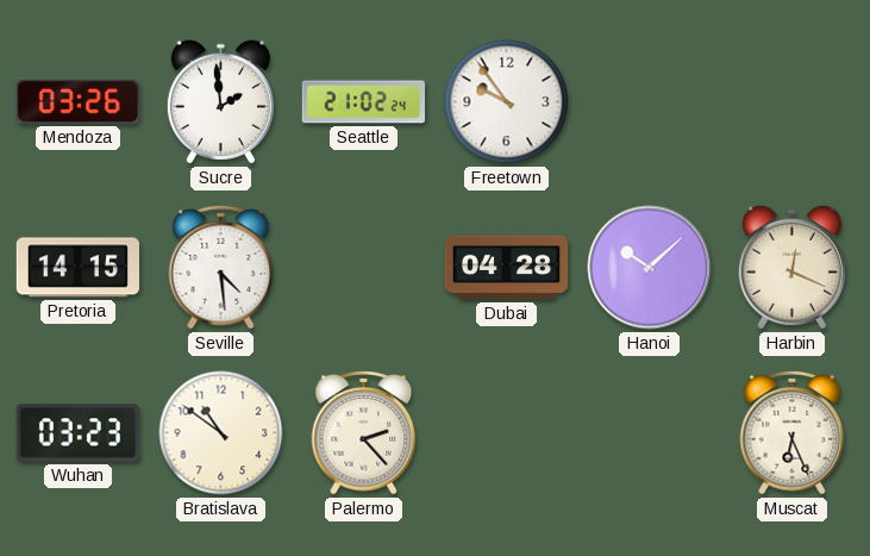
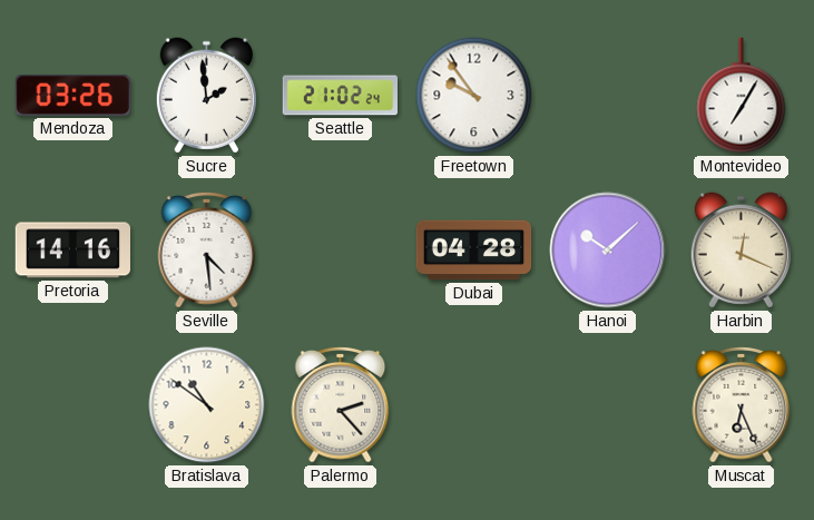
Montevideo: none -> 7:05 (742, 96)
Pretoria: 14:15 -> 14:16 (72, 251)
Wuhan: 03:23 -> none (77, 433)
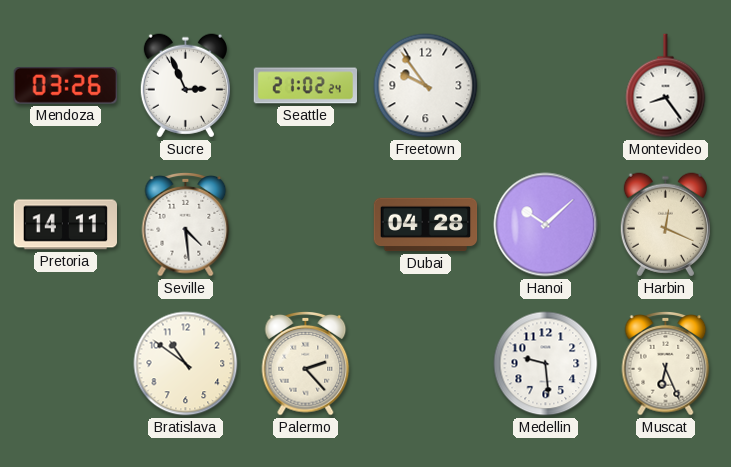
Sucre: 1:59 -> 2:56 (185, 86)
Montevideo: 7:05 -> 8:24 (666, 86)
Pretoria: 14:16 -> 14:11 (65, 225)
Medellin: none -> 9:29 (546, 364)
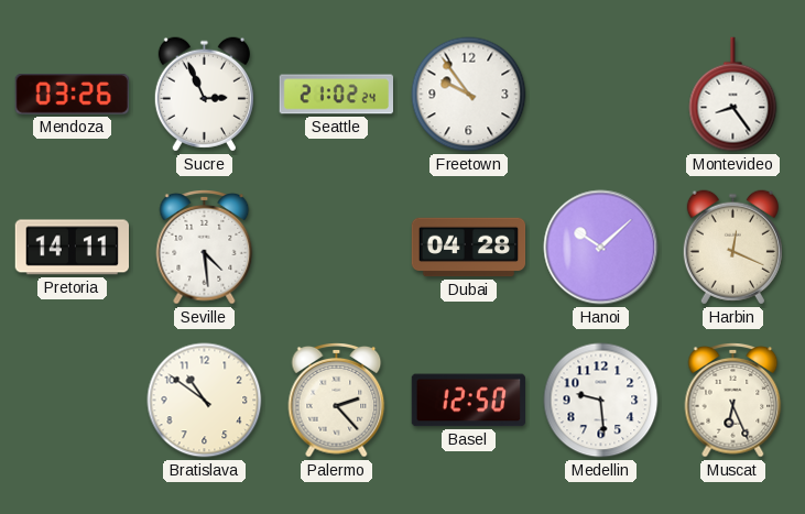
Basel: none -> 12:50 (468, 401)
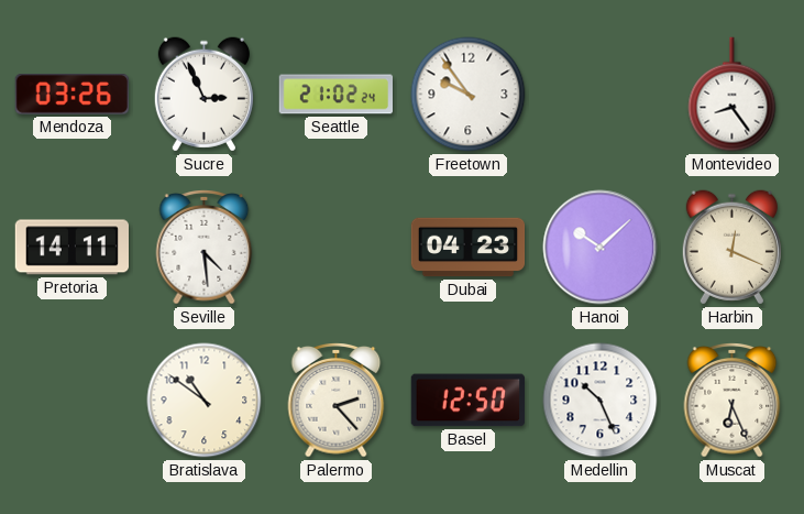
Dubai: 04:28 -> 04:23 (469, 248)
Medellin: 9:29 -> 10:26 (601, 401)
